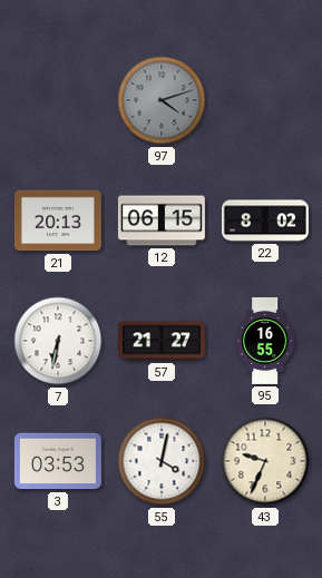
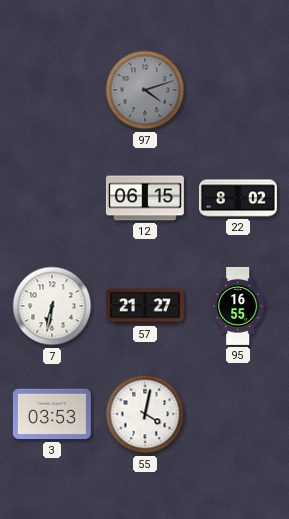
21: 20:13 -> none (58, 221)
43: 9:34 -> none (265, 461)
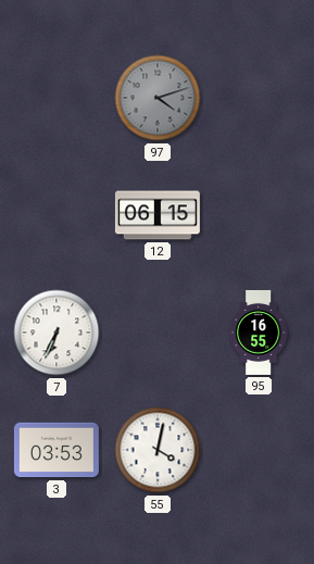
22: 8:02 -> none (238, 198)
7: 6:32 -> 6:34 (56, 333)
57: 21:27 -> none (145, 306)
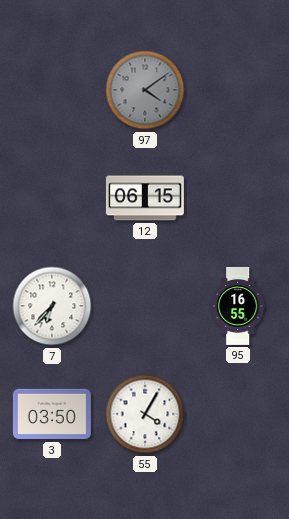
97: 4:12 -> 4:09 (145, 90)
7: 6:34 -> 6:37 (52, 306)
3: 03:53 -> 03:50 (52, 414)
55: 4:02 -> 4:05 (145, 414)
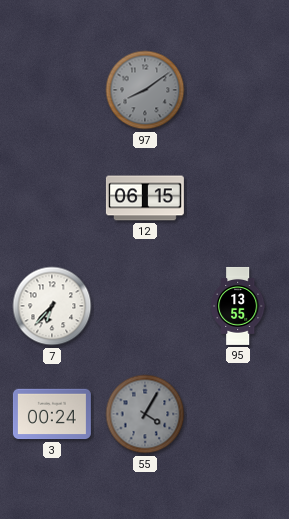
97: 4:09 -> 8:09 (145, 90)
95: 16:55 -> 13:55 (238, 306)
3: 03:50 -> 00:24 (52, 414)
55 dial: white -> grey (145, 414)
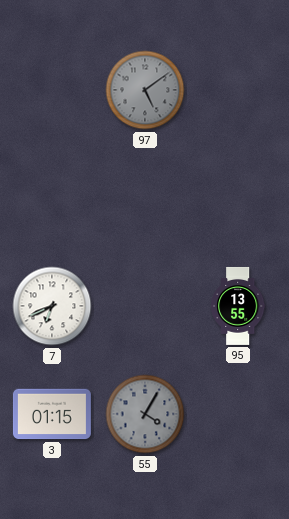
97: 8:09 -> 5:09 (145, 90)
12: 06:15 -> none (145, 198)
7: 6:37 -> 6:41 (52, 306)
3: 00:24 -> 01:15 (52, 414)
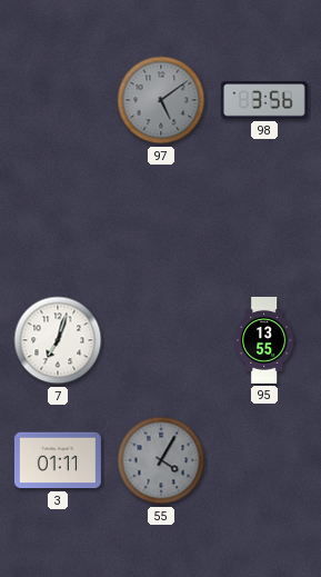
98: none -> 3:56 (264, 100)
7: 6:41 -> 7:03 (58, 340)
3: 01:15 -> 01:11 (58, 460)
